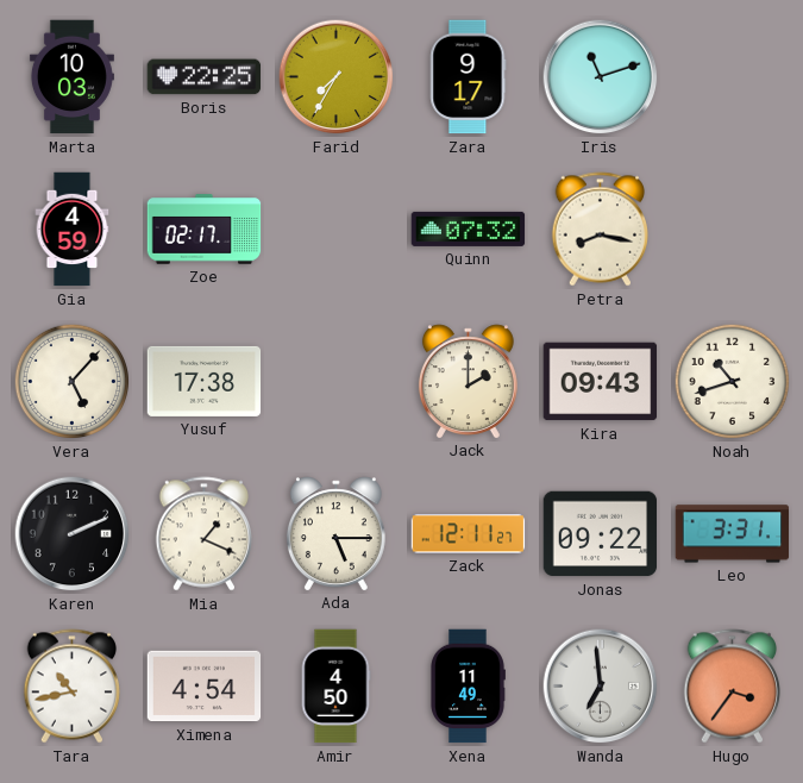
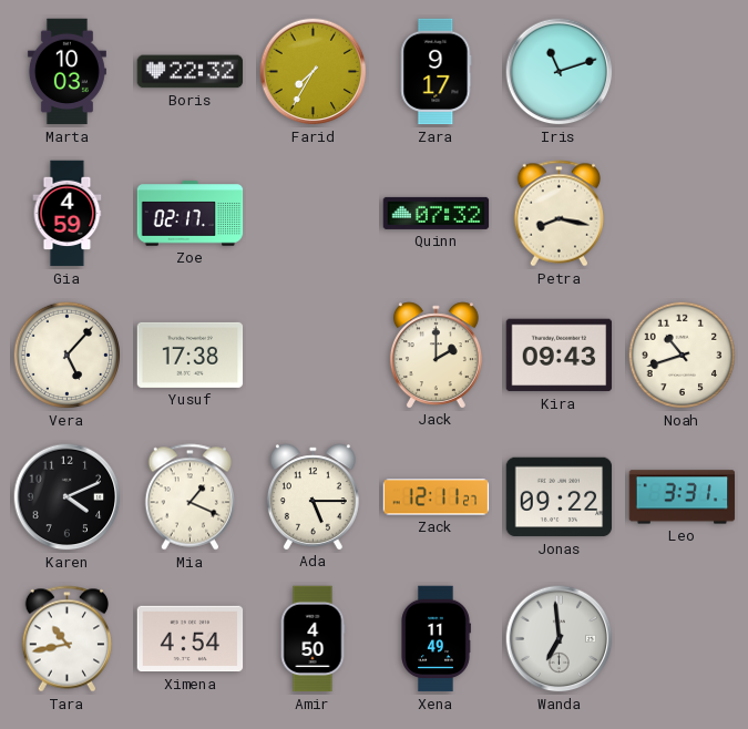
Boris: 22:25 -> 22:32 (191, 72)
Karen: 2:11 -> 4:11 (68, 497)
Hugo: 3:36 -> none (732, 687)
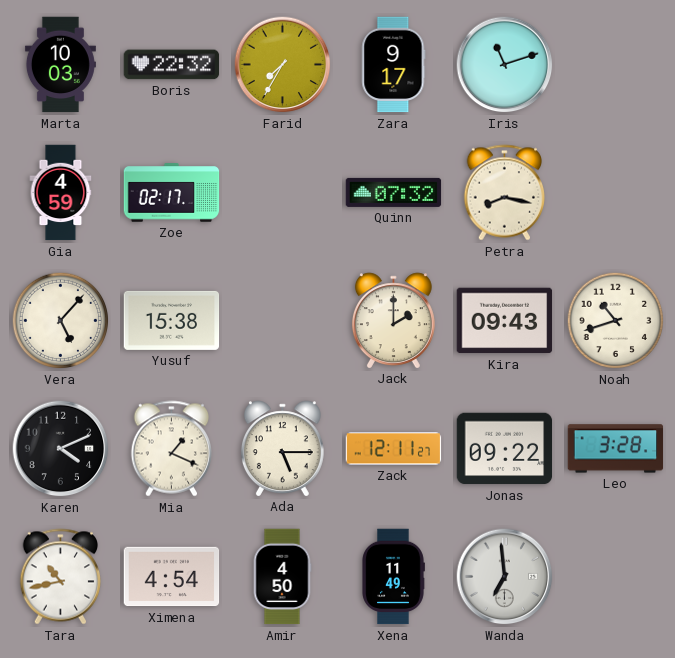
Yusuf: 17:38 -> 15:38 (172, 320)
Leo: 3:31 -> 3:28 (616, 449)
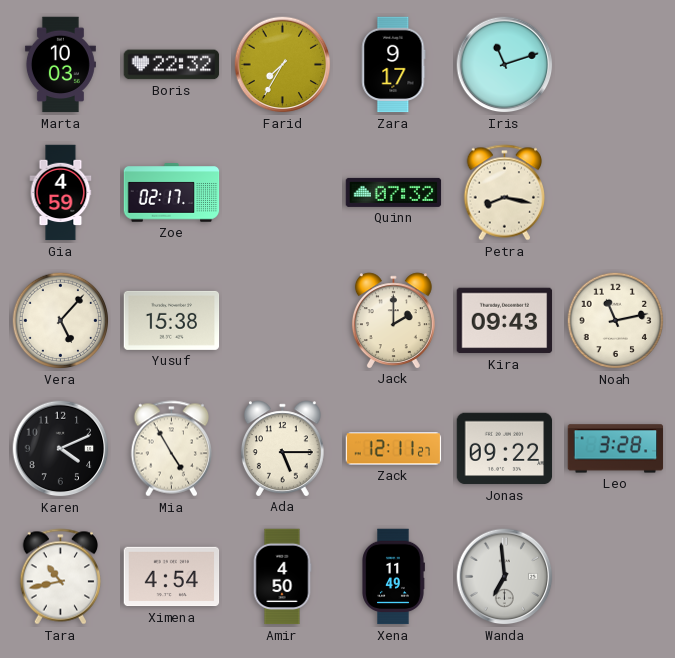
Noah: 10:42 -> 11:13 (616, 321)
Mia: 1:19 -> 4:55 (171, 449)
